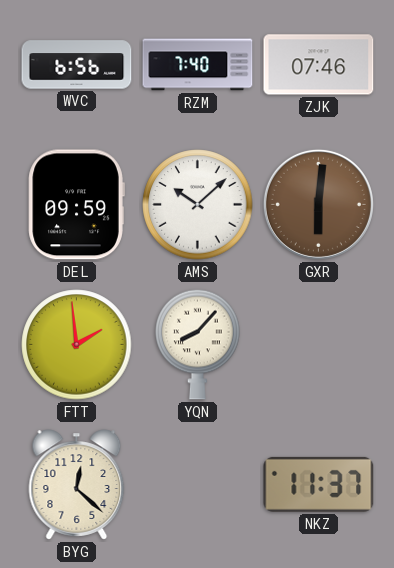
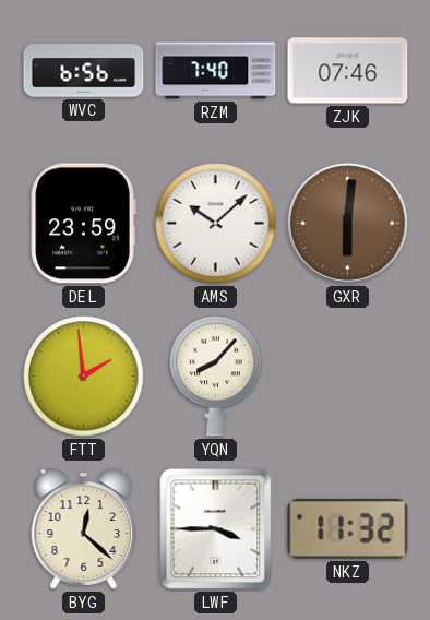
DEL: 09:59 -> 23:59 (83, 224)
LWF: none -> 3:45 (216, 529)
NKZ: 11:37 -> 11:32 (348, 528)
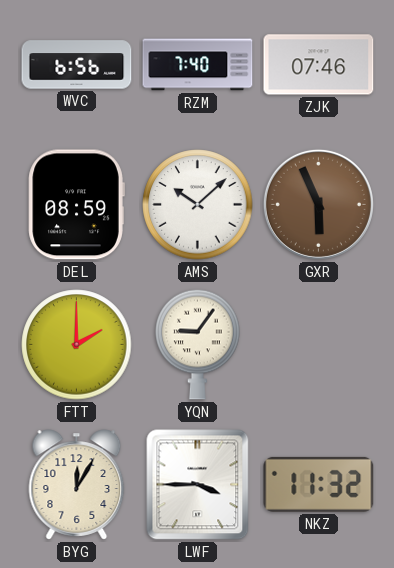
DEL: 23:59 -> 08:59 (76, 205)
GXR: 6:01 -> 5:56 (318, 204)
FTT: 1:59 -> 2:00 (77, 345)
YQN: 8:07 -> 9:06 (198, 344)
BYG: 12:22 -> 12:05 (77, 485)
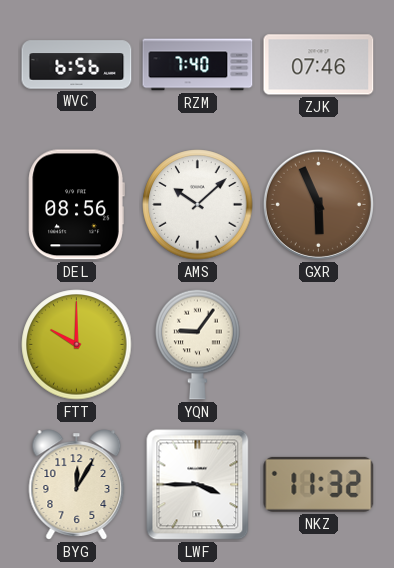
DEL: 08:59 -> 08:56 (76, 205)
FTT: 2:00 -> 10:00 (77, 345)
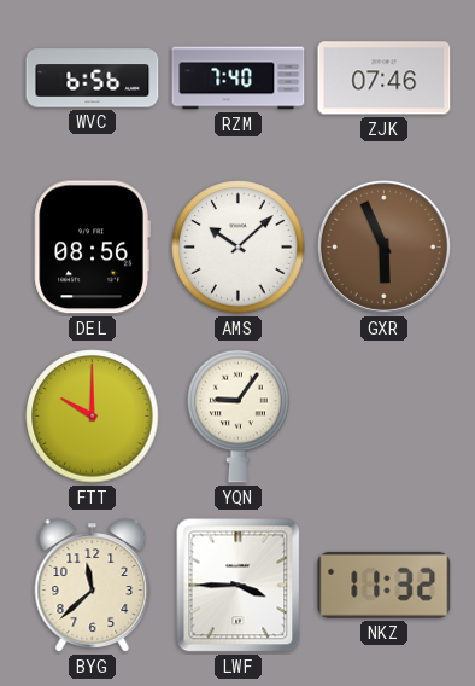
BYG: 12:05 -> 11:38 (93, 586)
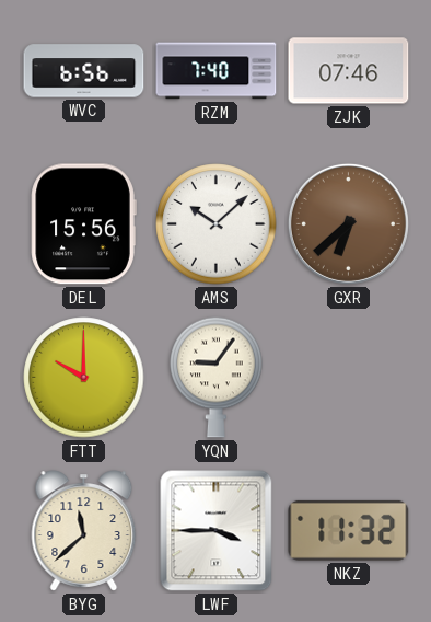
DEL: 08:56 -> 15:56 (83, 224)
GXR: 5:56 -> 6:38 (348, 223)
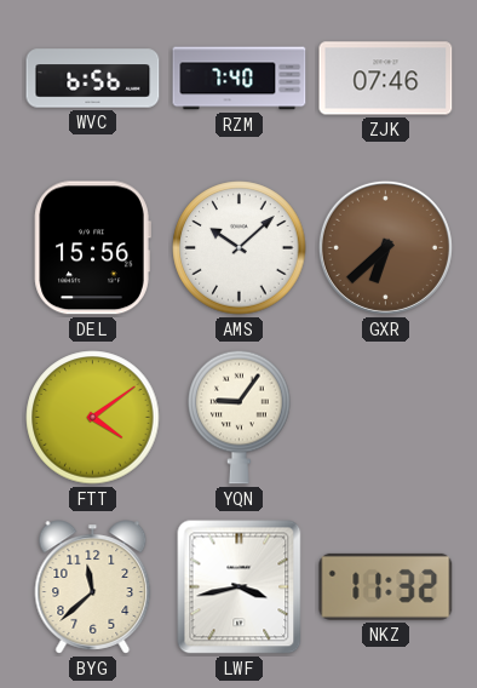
FTT: 10:00 -> 4:09 (93, 418)
LWF: 3:45 -> 3:43 (240, 587)
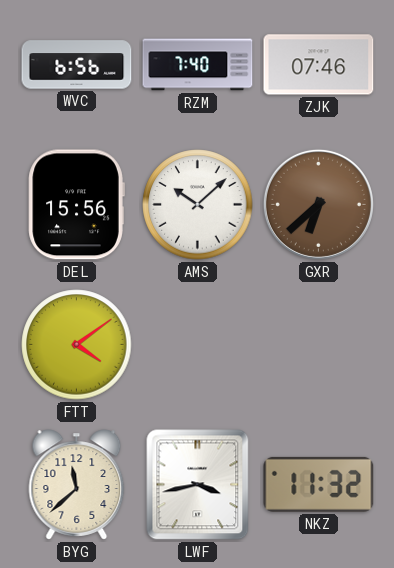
YQN: 9:06 -> none (240, 417)
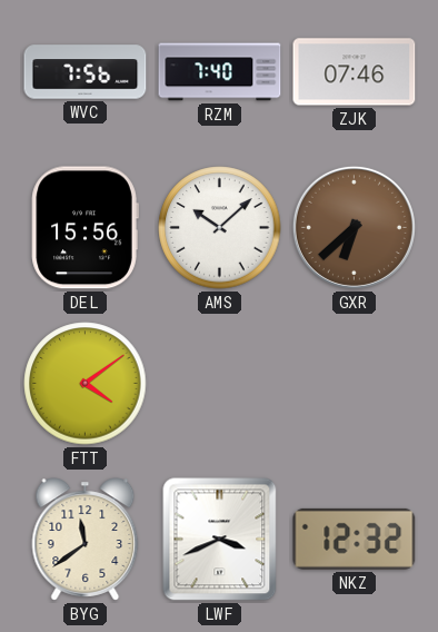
WVC: 6:56 -> 7:56 (86, 72)
BYG: 11:38 -> 11:39 (86, 540)
LWF: 3:43 -> 3:41 (220, 540)
NKZ: 11:32 -> 12:32 (355, 539)
